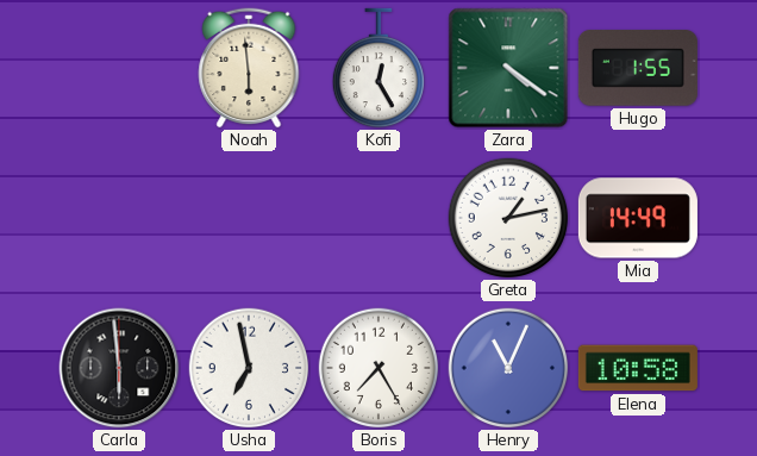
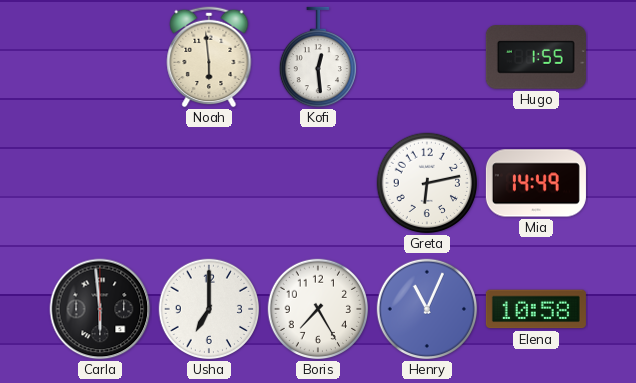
Kofi: 12:25 -> 12:29 (317, 57)
Zara: 4:21 -> none (508, 68)
Greta: 1:13 -> 6:13 (427, 183)
Usha: 6:58 -> 7:00 (209, 309)
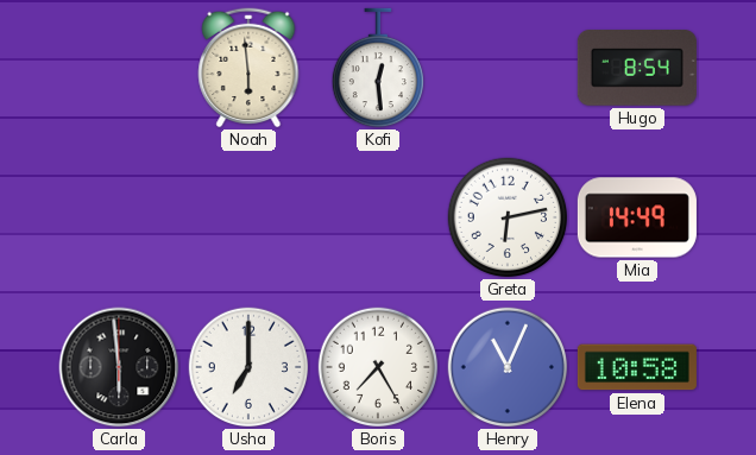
Hugo: 1:55 -> 8:54 (637, 68)
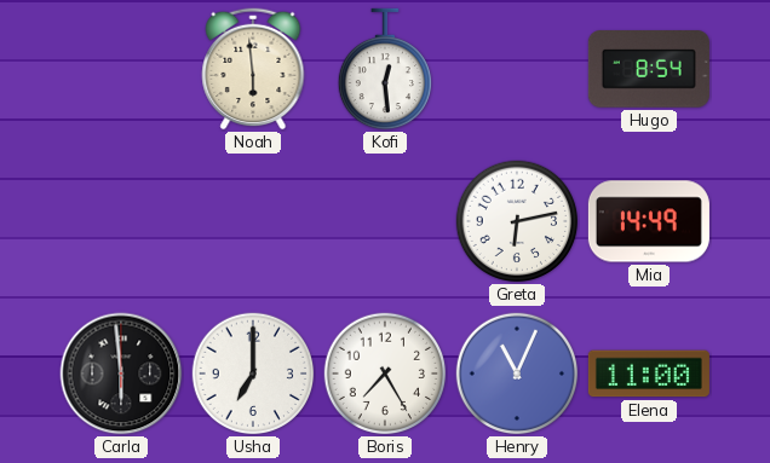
Elena: 10:58 -> 11:00 (649, 374)
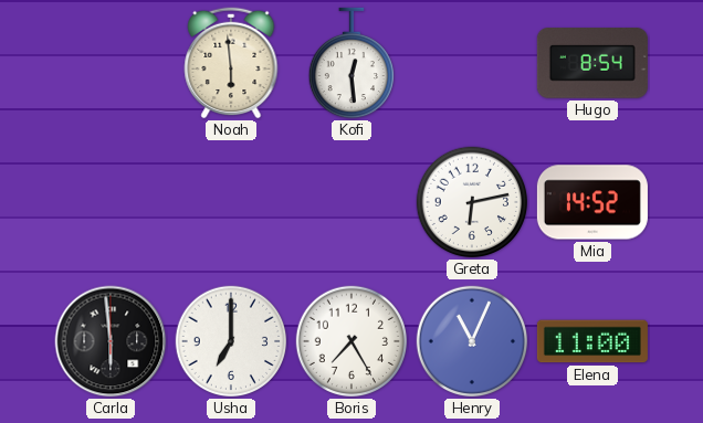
Mia: 14:49 -> 14:52 (592, 202)
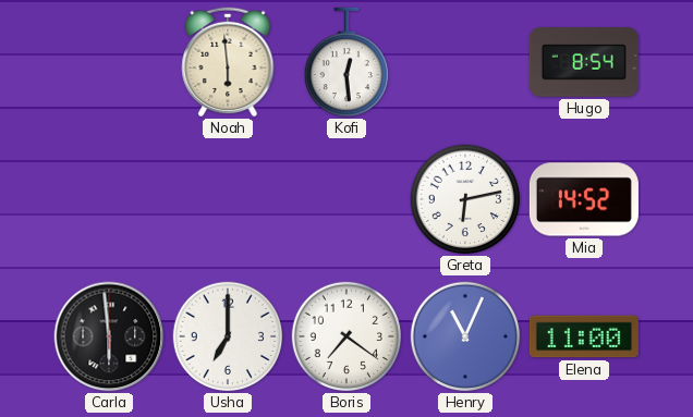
Boris: 7:25 -> 7:21 (346, 336)
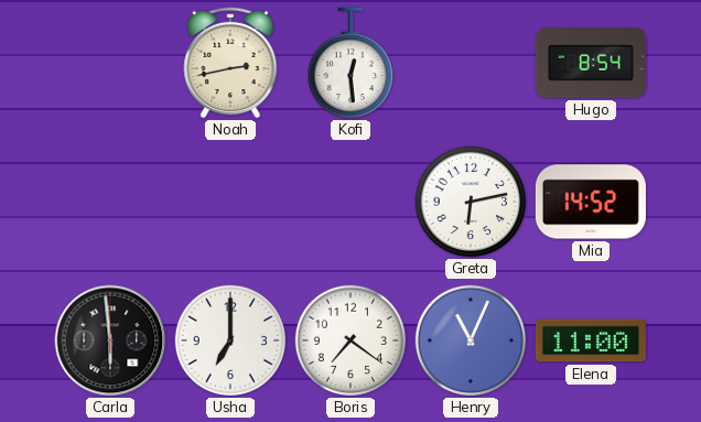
Noah: 5:59 -> 2:43 (230, 63)
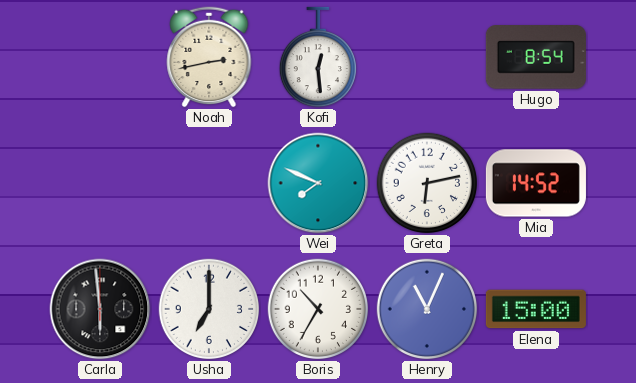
Wei: none -> 7:49 (318, 183)
Boris: 7:21 -> 10:35 (318, 309)
Elena: 11:00 -> 15:00 (536, 309)
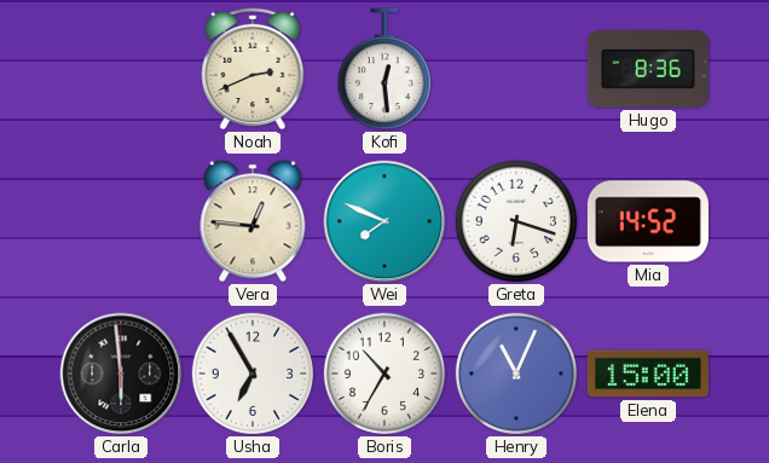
Noah: 2:43 -> 2:41 (253, 69)
Hugo: 8:54 -> 8:36 (648, 69)
Vera: none -> 12:46 (253, 221)
Greta: 6:13 -> 6:18 (516, 221)
Usha: 7:00 -> 6:55 (253, 374)
